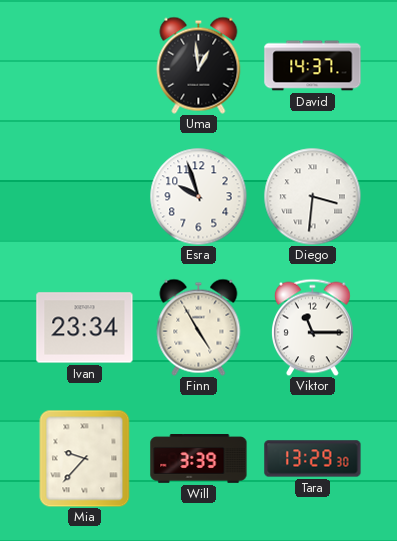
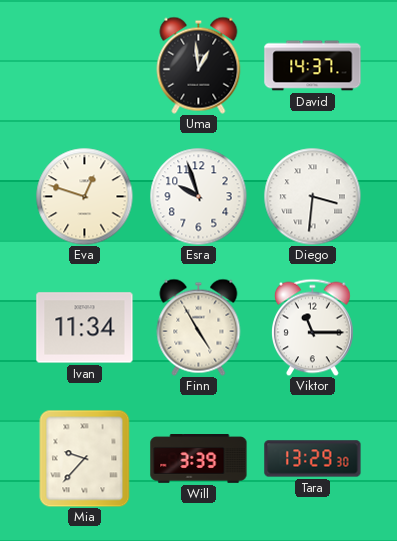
Eva: none -> 12:48 (84, 196)
Ivan: 23:34 -> 11:34 (85, 328)
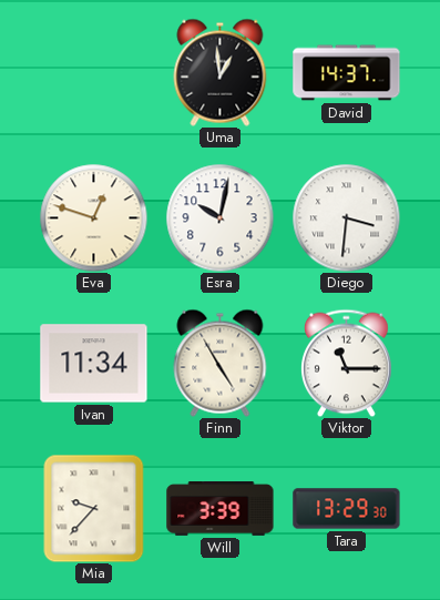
Esra: 9:57 -> 10:02 (219, 217)
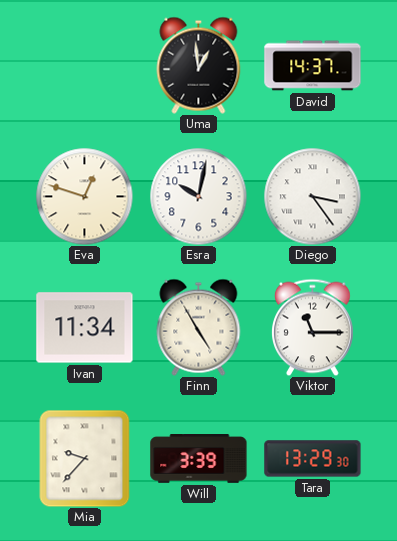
Diego: 3:31 -> 3:24 (312, 196)
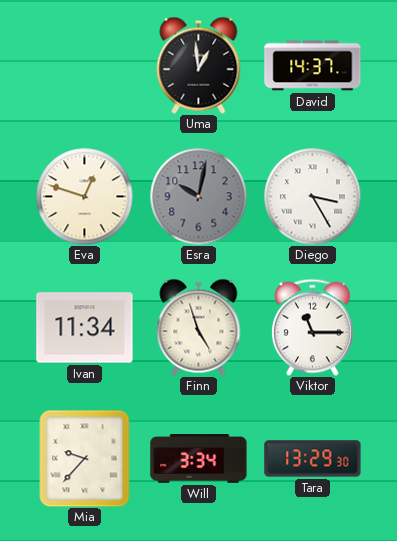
Esra dial: white -> grey (198, 196)
Diego: 3:24 -> 3:25 (312, 196)
Finn: 4:55 -> 4:57 (199, 327)
Will: 3:39 -> 3:34 (199, 459)
